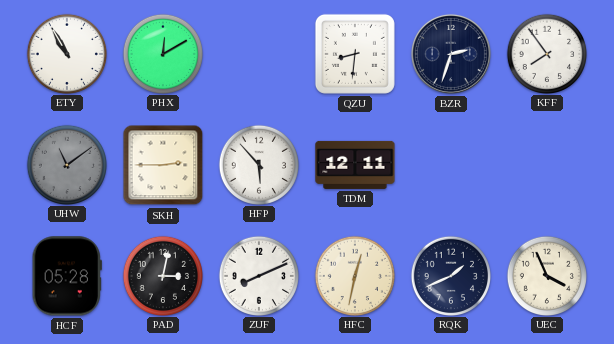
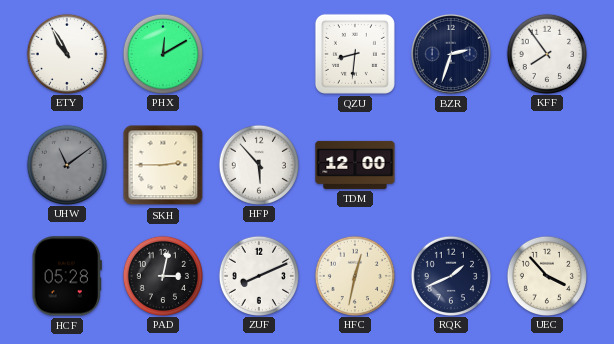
TDM: 12:11 -> 12:00 (355, 165)
UEC: 3:56 -> 3:53 (546, 275)
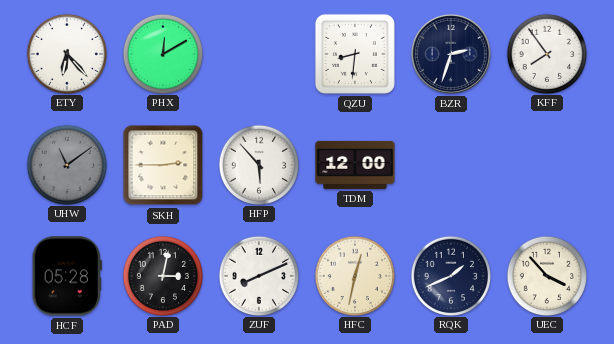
ETY: 10:55 -> 6:23 (66, 53)
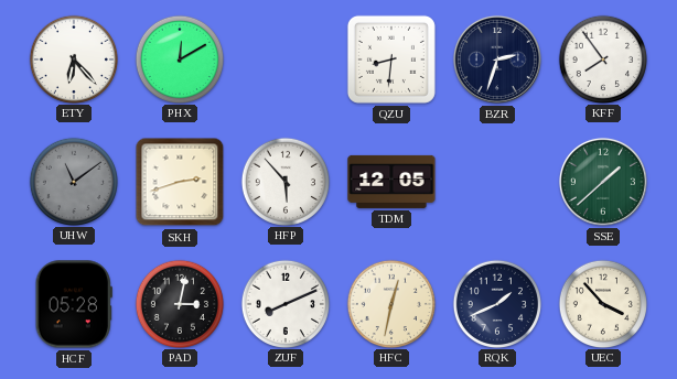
SKH: 2:45 -> 2:42 (180, 182)
TDM: 12:00 -> 12:05 (391, 182)
SSE: none -> 1:38 (603, 182)
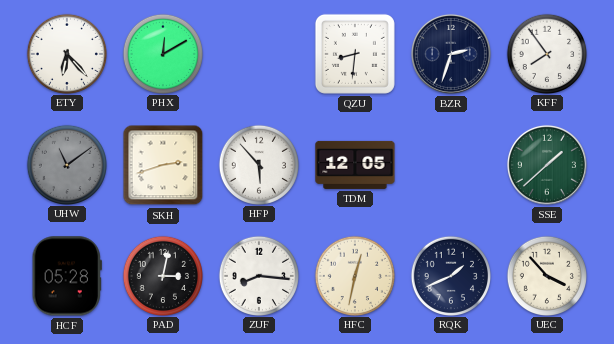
ZUF: 8:11 -> 8:16 (258, 275)
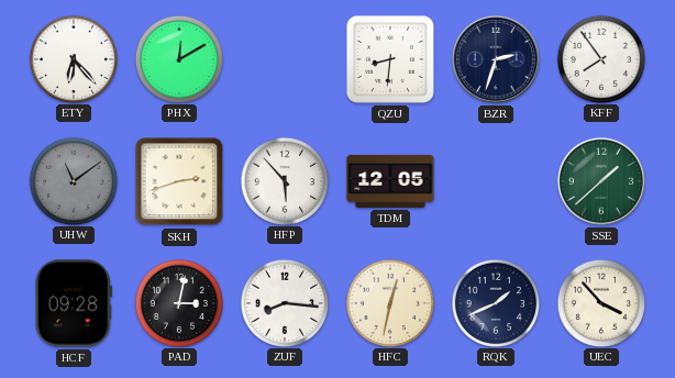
HCF: 05:28 -> 09:28 (74, 303)
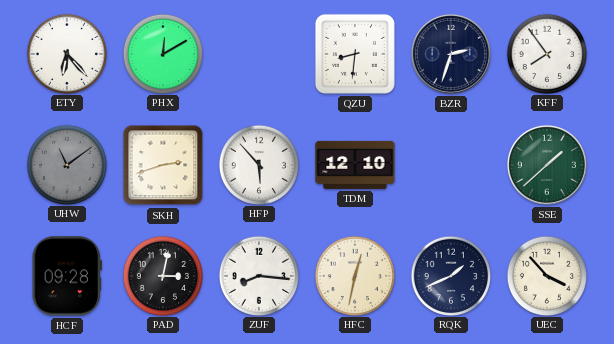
TDM: 12:05 -> 12:10 (355, 165)
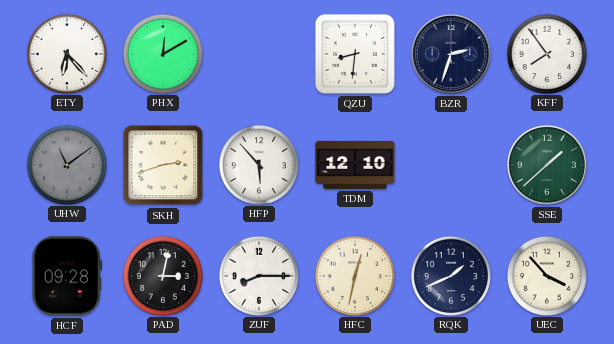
ZUF: 8:16 -> 8:15 (258, 275)
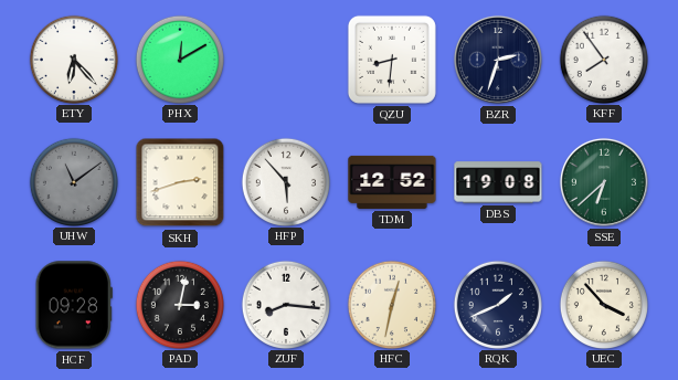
TDM: 12:10 -> 12:52 (392, 182)
DBS: none -> 19:08 (498, 182)
SSE: 1:38 -> 6:38 (604, 182)
ZUF: 8:15 -> 8:16 (285, 304)
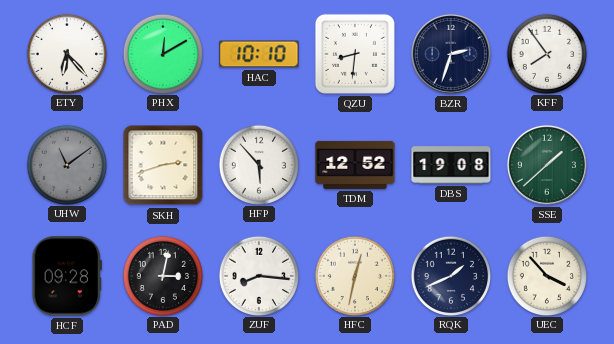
HAC: none -> 10:10 (259, 54)
SSE: 6:38 -> 1:38 (547, 165)
